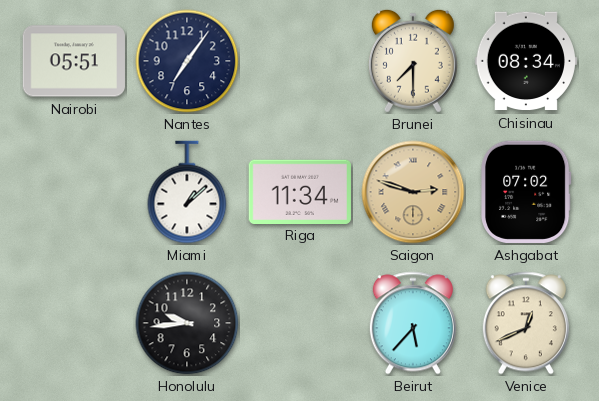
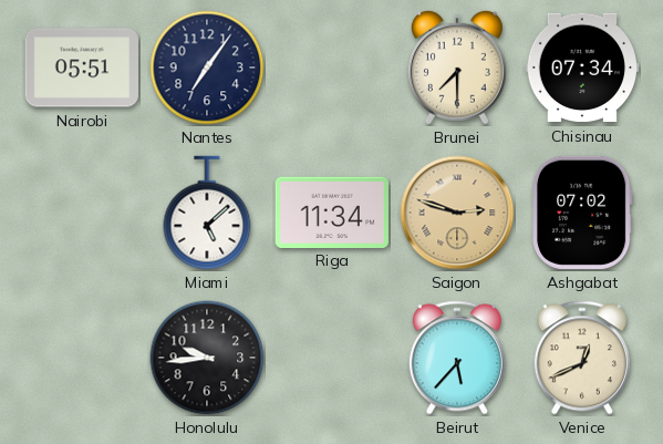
Chisinau: 08:34 -> 07:34 (581, 68)
Miami: 1:08 -> 5:08 (207, 213)
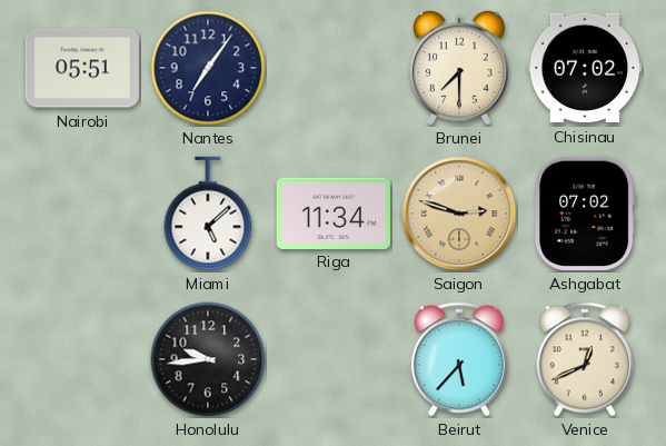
Chisinau: 07:34 -> 07:02 (584, 68)
